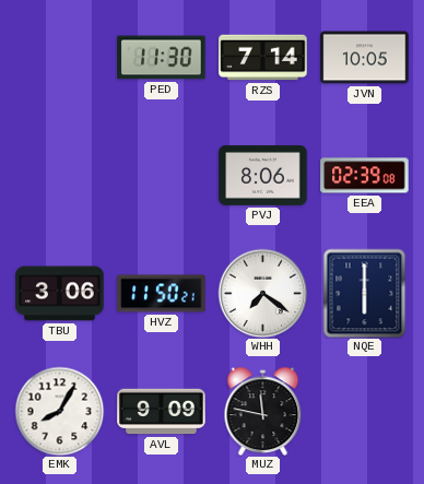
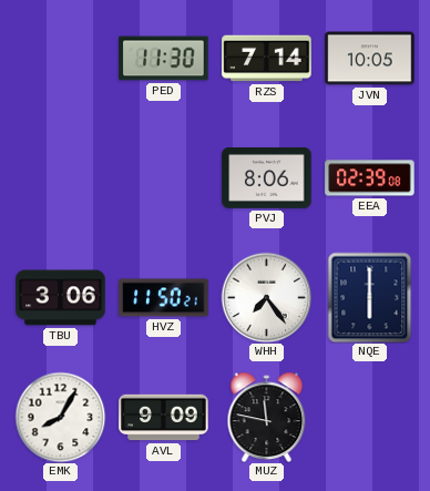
WHH: 7:21 -> 7:24 (266, 297)
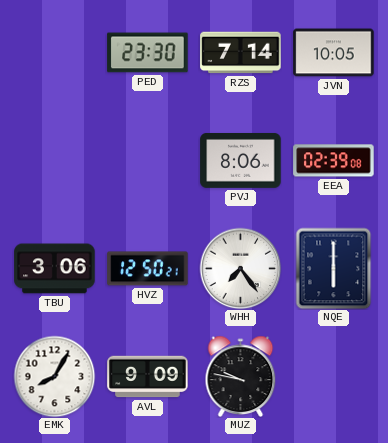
PED: 11:30 -> 23:30 (148, 53)
HVZ: 11:50 -> 12:50 (148, 269)
MUZ: 11:47 -> 9:47 (241, 376)
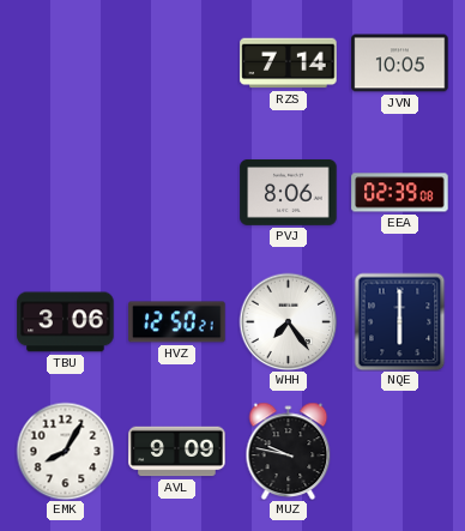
PED: 23:30 -> none (148, 53)
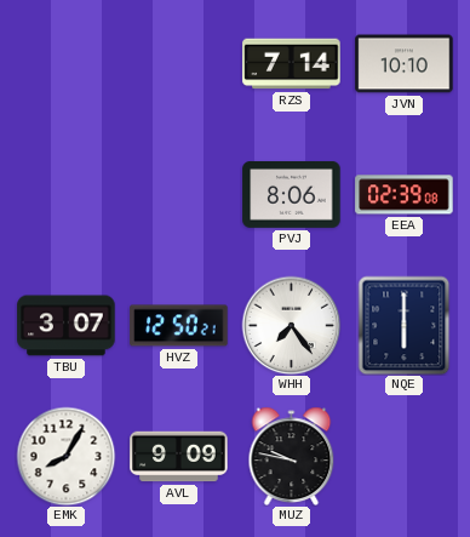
JVN: 10:05 -> 10:10 (405, 64)
TBU: 3:06 -> 3:07 (67, 326)
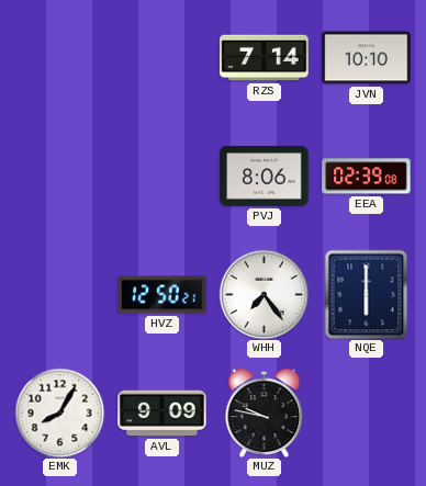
TBU: 3:07 -> none (67, 326)
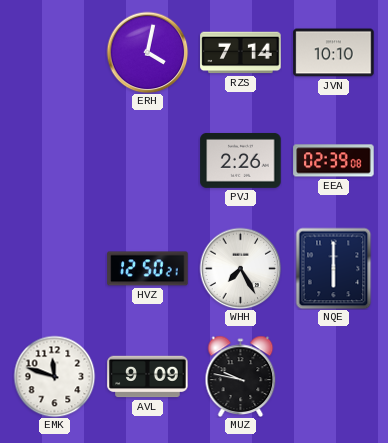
ERH: none -> 4:02 (147, 52)
PVJ: 8:06 -> 2:26 (241, 160)
WHH: 7:24 -> 7:25 (240, 268)
EMK: 8:05 -> 11:48 (54, 376)
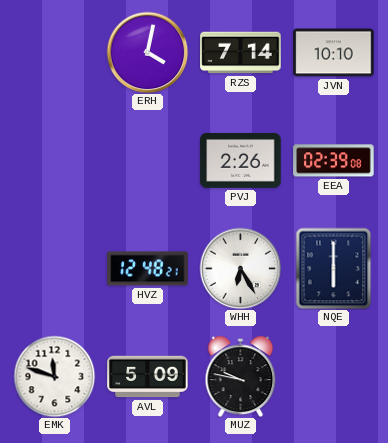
HVZ: 12:50 -> 12:48 (148, 269)
WHH: 7:25 -> 6:25 (240, 268)
AVL: 9:09 -> 5:09 (148, 377)
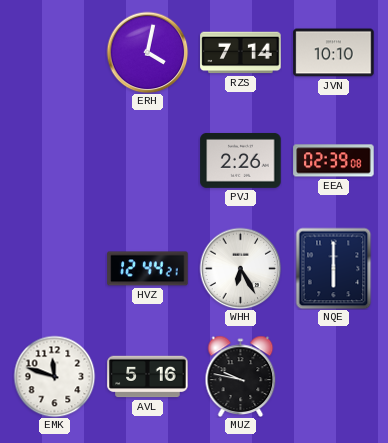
HVZ: 12:48 -> 12:44 (148, 269)
AVL: 5:09 -> 5:16 (148, 377)
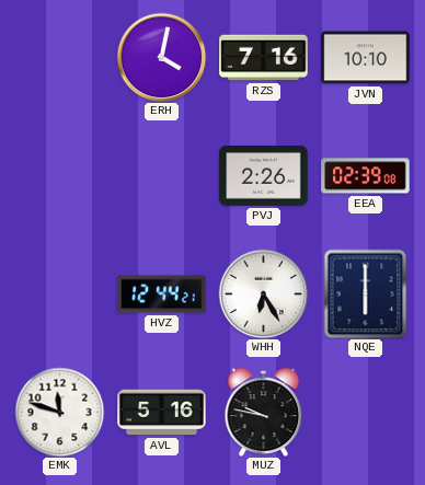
RZS: 7:14 -> 7:16 (264, 58)
